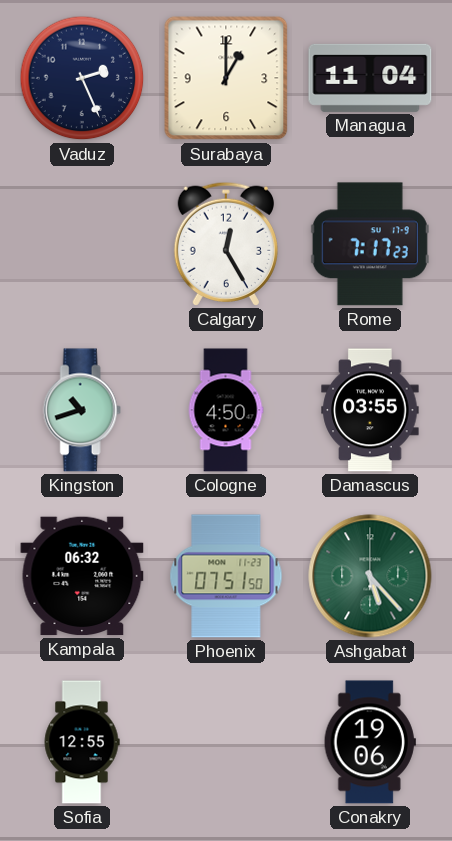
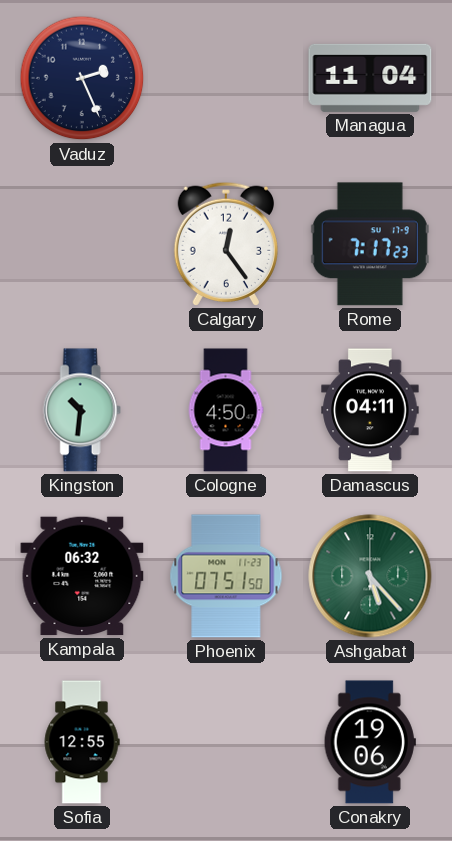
Surabaya: 1:00 -> none (226, 78)
Calgary: 12:25 -> 12:24 (225, 244)
Kingston: 10:42 -> 10:31 (82, 410)
Damascus: 03:55 -> 04:11 (370, 410)
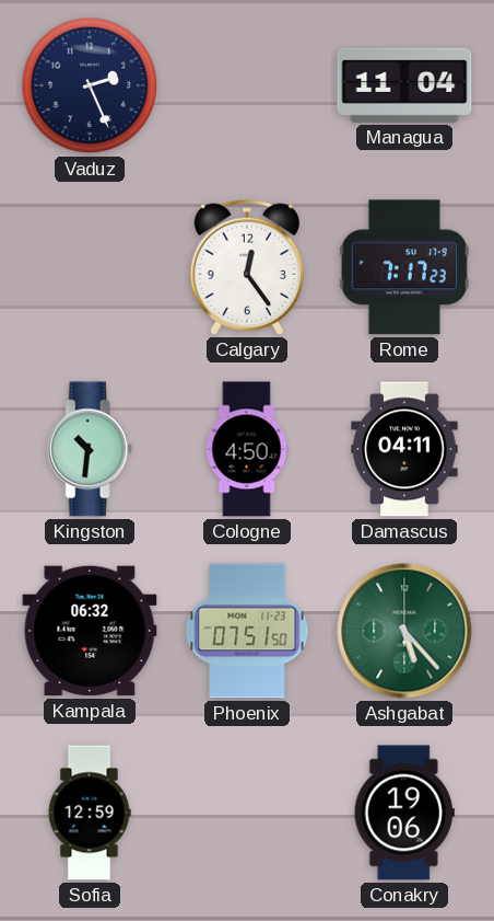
Sofia: 12:55 -> 12:59 (90, 813)
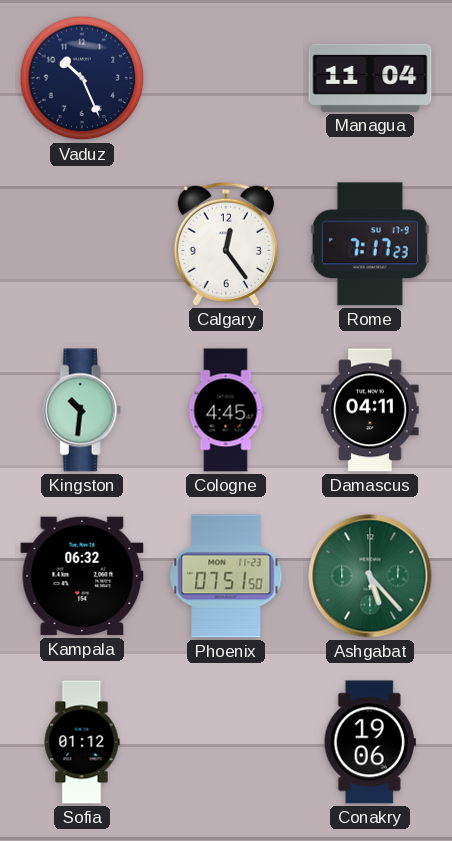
Vaduz: 2:26 -> 10:26 (82, 78)
Cologne: 4:50 -> 4:45 (226, 410)
Sofia: 12:59 -> 01:12 (82, 742)
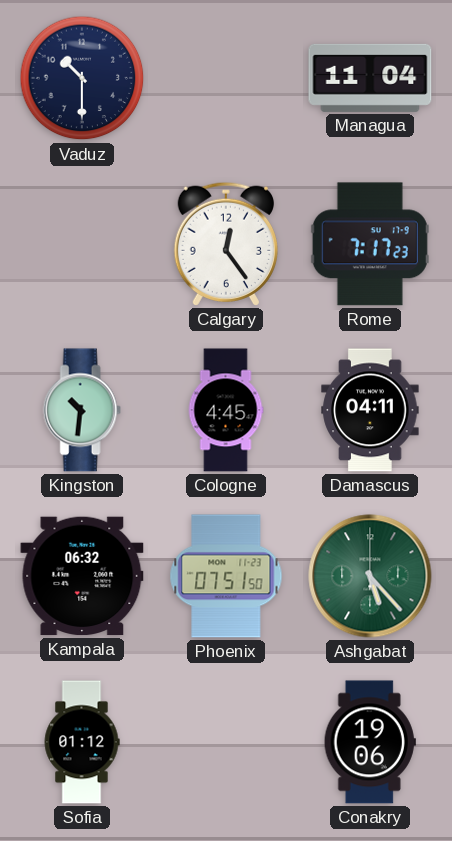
Vaduz: 10:26 -> 10:30 (82, 78)
